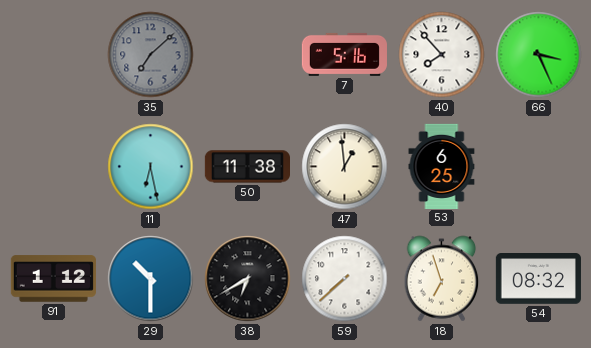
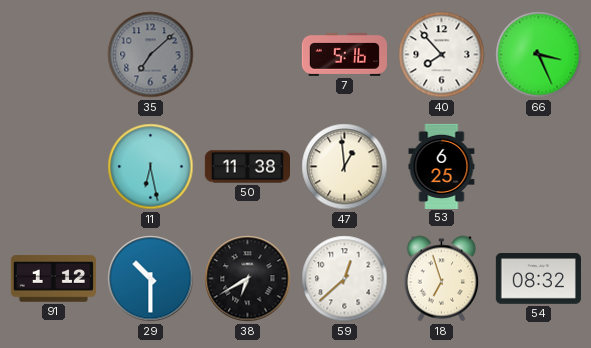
59: 7:38 -> 12:38 (345, 279)
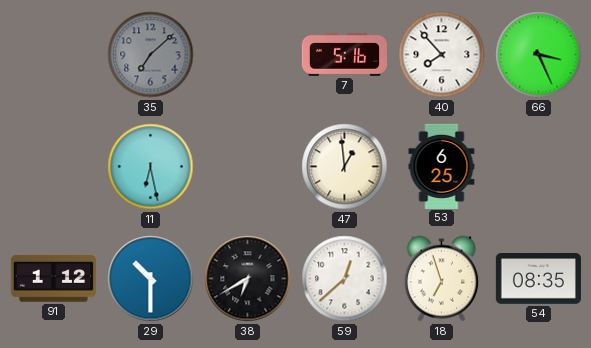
50: 11:38 -> none (247, 167)
54: 08:32 -> 08:35 (538, 279)
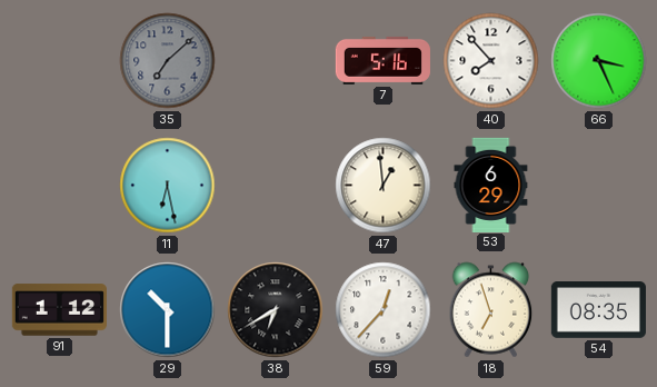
53: 6:25 -> 6:29 (491, 185)
59: 12:38 -> 12:37 (384, 310)
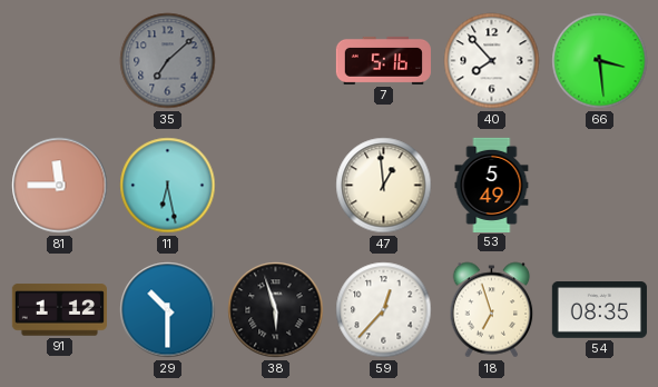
66: 3:26 -> 3:29 (600, 61)
81: none -> 11:45 (60, 186)
53: 6:29 -> 5:49 (492, 185)
38: 6:40 -> 5:57 (276, 310)
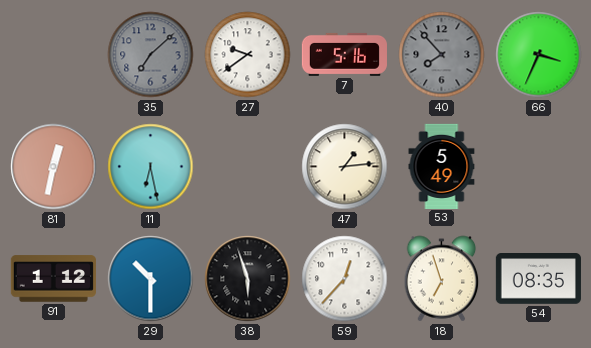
27: none -> 9:39 (248, 55)
40 dial: white -> grey (442, 55)
66: 3:29 -> 3:34 (539, 55)
81: 11:45 -> 12:32 (54, 167)
47: 12:59 -> 1:14 (345, 167)
